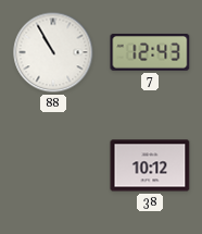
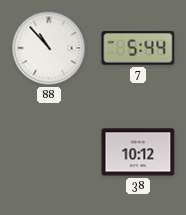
88: 10:55 -> 10:53 (49, 48)
7: 12:43 -> 5:44 (138, 48)
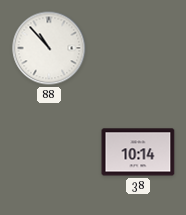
7: 5:44 -> none (138, 48)
38: 10:12 -> 10:14 (138, 152)
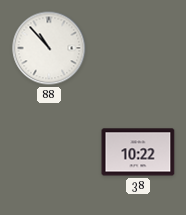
38: 10:14 -> 10:22 (138, 152)
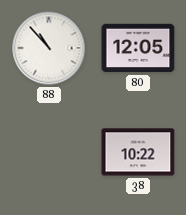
80: none -> 12:05 (138, 48)
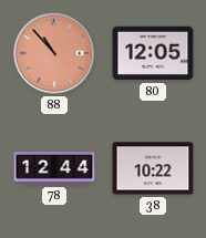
88 dial: white -> salmon (54, 53)
78: none -> 12:44 (54, 168)
